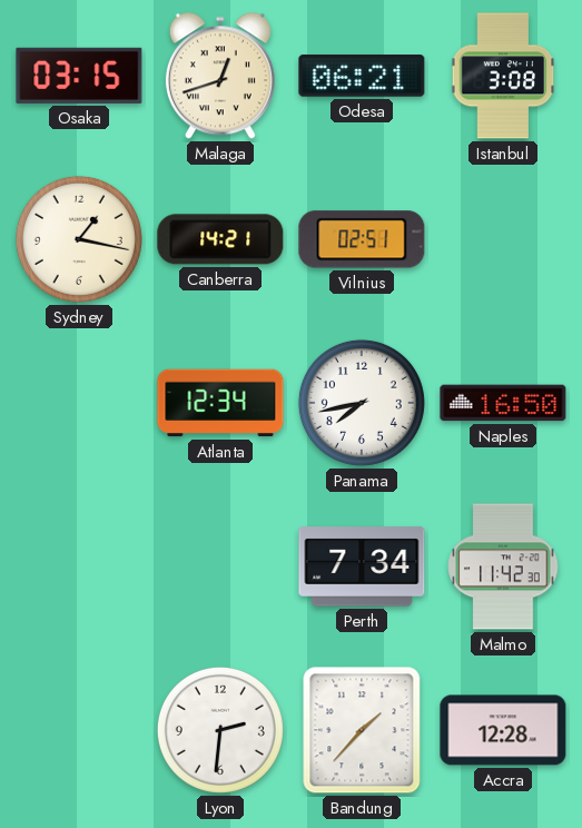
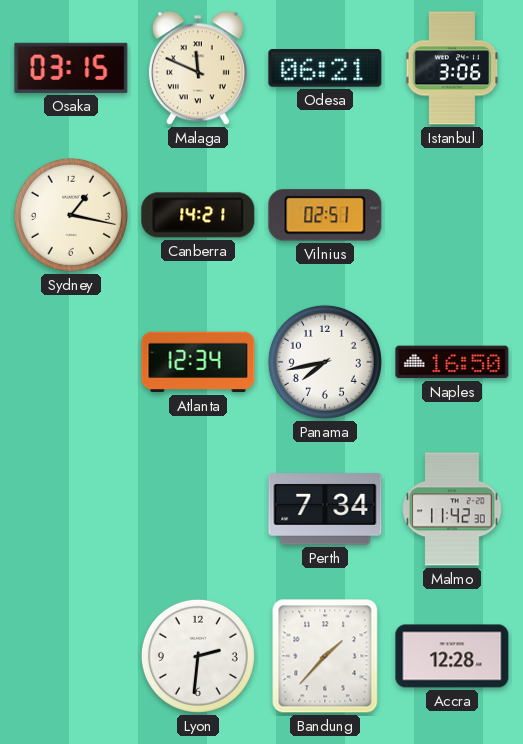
Malaga: 12:42 -> 11:49 (198, 68)
Istanbul: 3:08 -> 3:06 (452, 68)
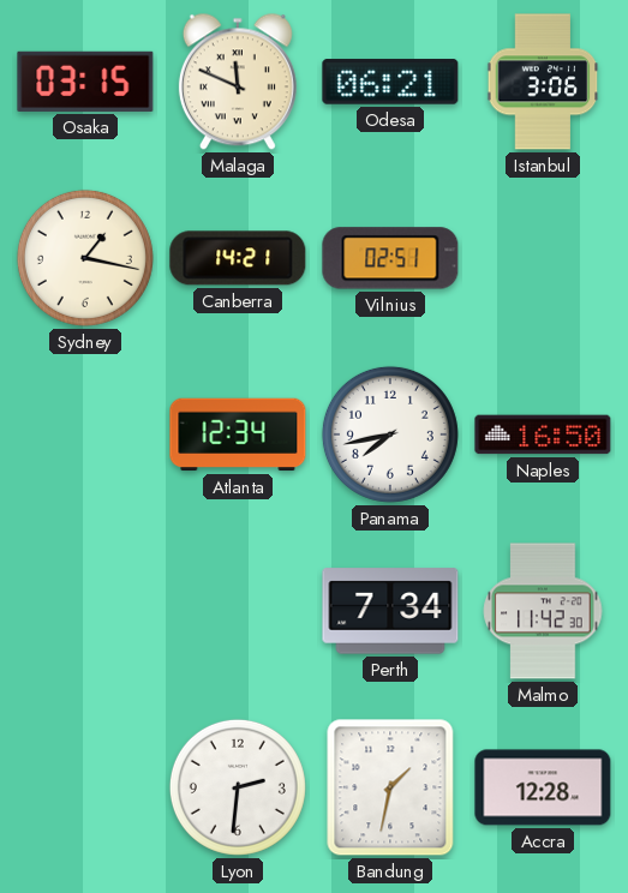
Bandung: 1:37 -> 1:32 (390, 787)
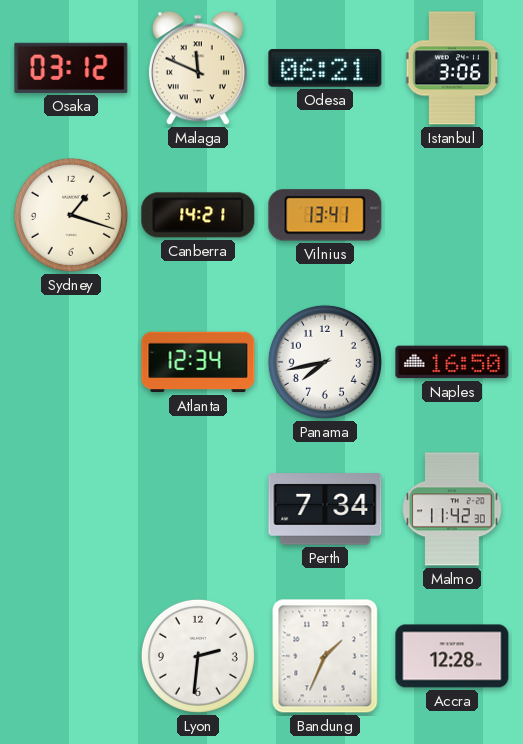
Osaka: 03:15 -> 03:12 (71, 68)
Sydney: 1:17 -> 1:18 (71, 215)
Vilnius: 02:51 -> 13:41 (325, 215)
Bandung: 1:32 -> 1:34 (325, 656)
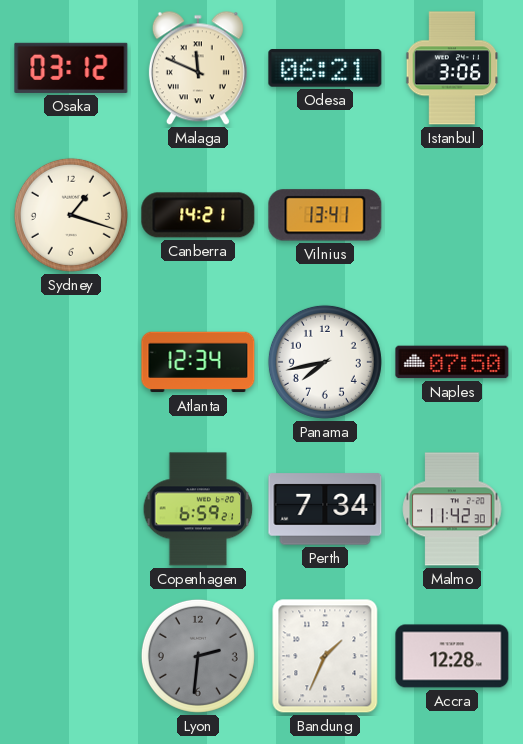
Naples: 16:50 -> 07:50 (452, 362)
Copenhagen: none -> 6:59 (198, 509)
Lyon dial: white -> grey (198, 656)
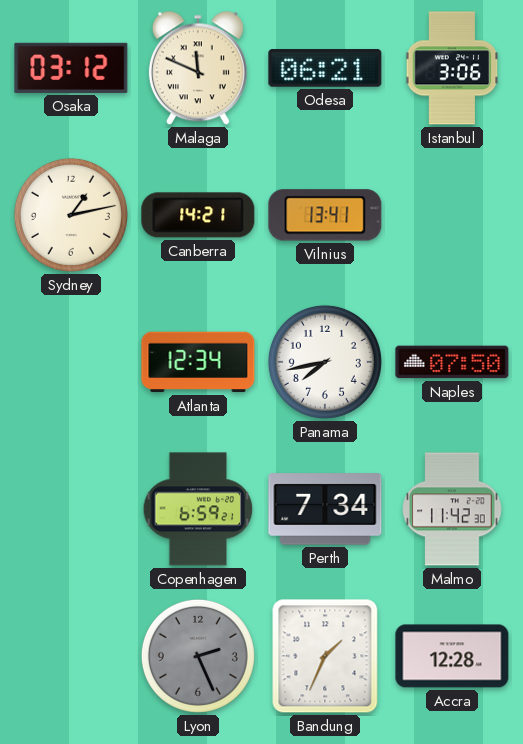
Sydney: 1:18 -> 1:13 (71, 215)
Lyon: 2:31 -> 2:26 (198, 656)
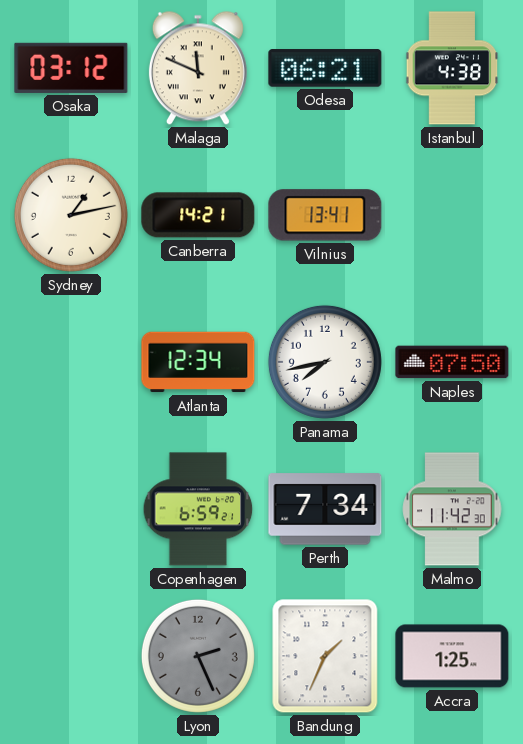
Istanbul: 3:06 -> 4:38 (452, 68)
Accra: 12:28 -> 1:25 (452, 656)
